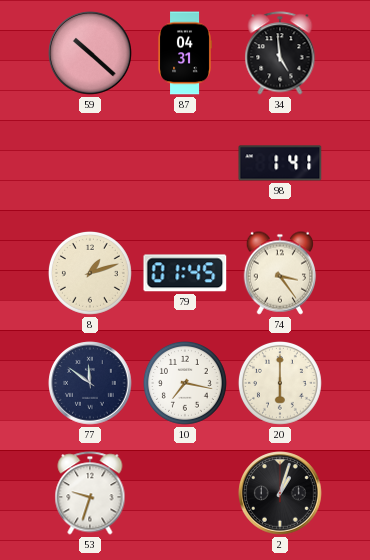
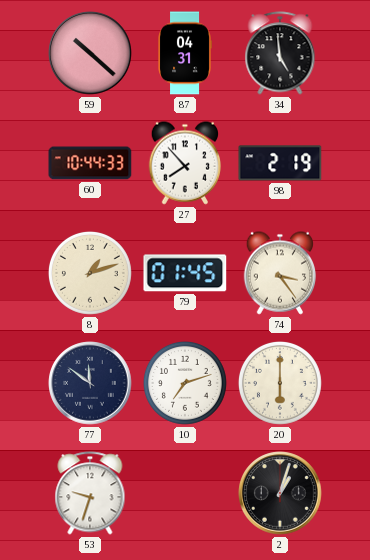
60: none -> 10:44 (90, 163)
27: none -> 7:53 (184, 163)
98: 1:41 -> 2:19 (280, 163)
10: 7:17 -> 7:12 (185, 383)
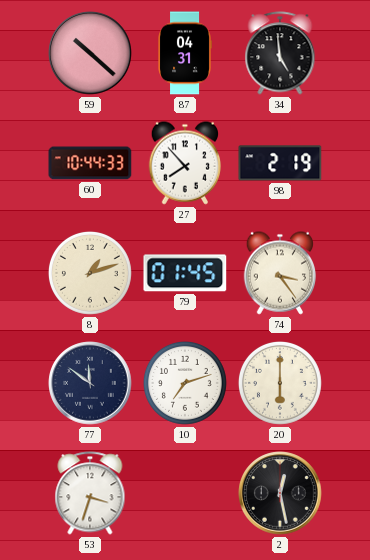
53: 9:33 -> 3:33 (90, 493)
2: 1:03 -> 12:28 (280, 493)
